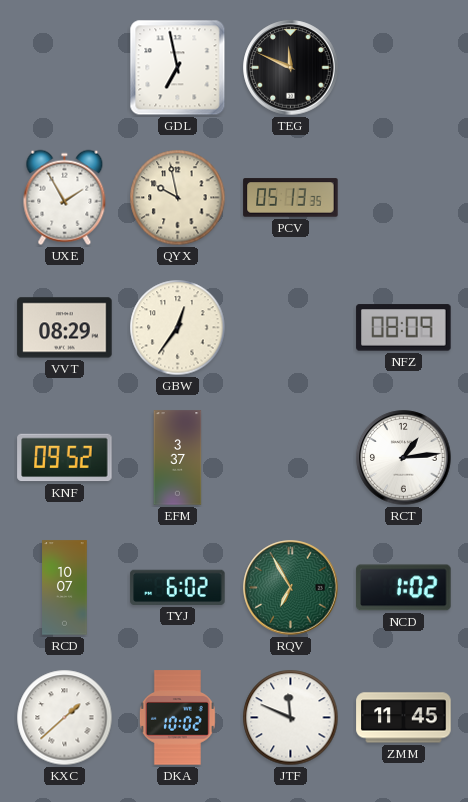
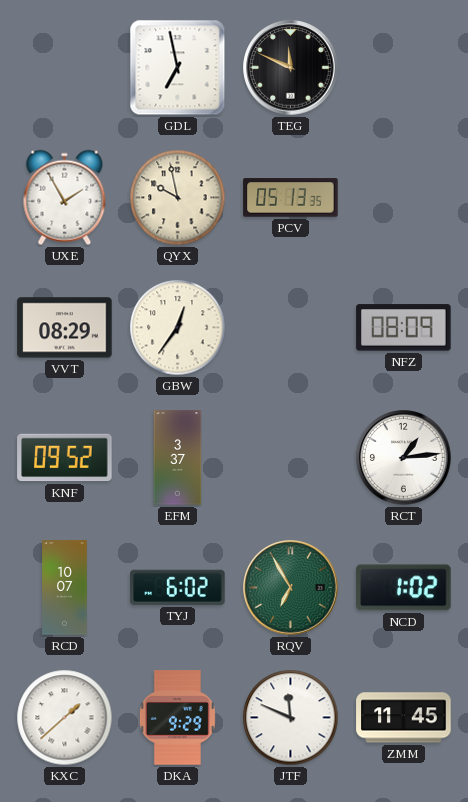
DKA: 10:02 -> 9:29 (177, 718)
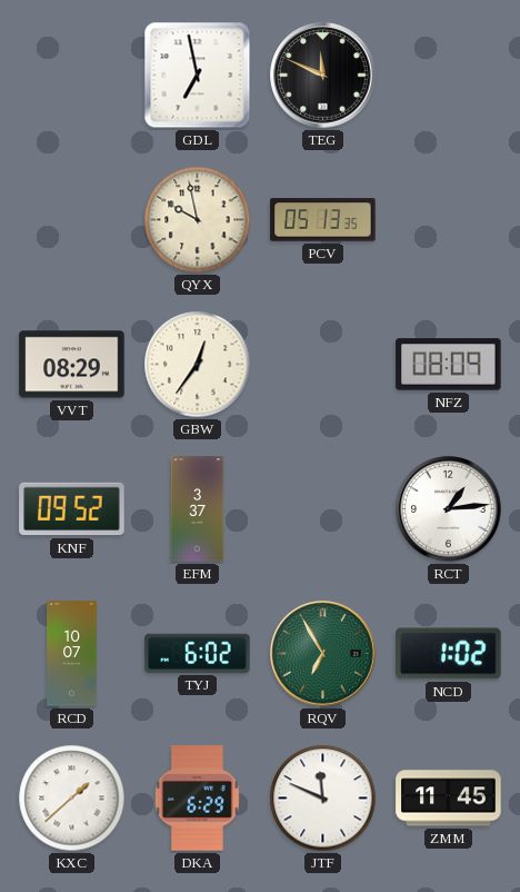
UXE: 1:55 -> none (65, 198)
DKA: 9:29 -> 6:29 (197, 799)
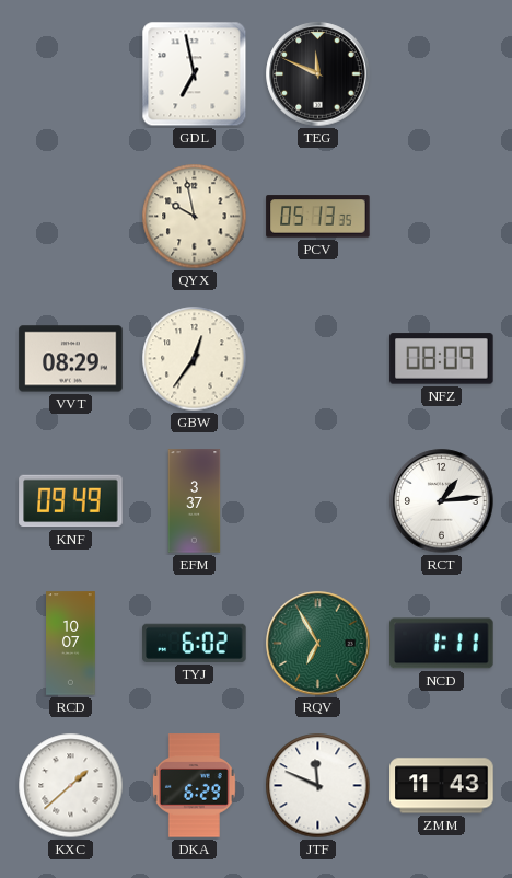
KNF: 09:52 -> 09:49 (71, 501)
NCD: 1:02 -> 1:11 (442, 644)
ZMM: 11:45 -> 11:43 (442, 786)
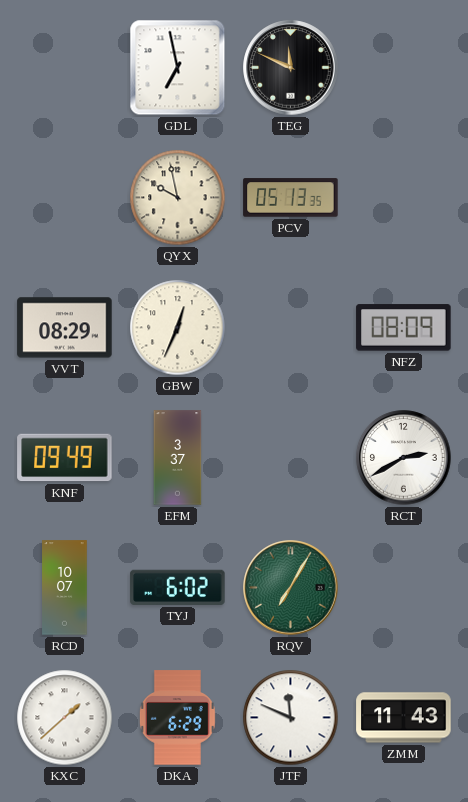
GBW: 12:36 -> 12:34 (178, 328)
RCT: 1:14 -> 2:40 (404, 458)
RQV: 6:55 -> 7:05 (291, 588)
NCD: 1:11 -> none (442, 644)
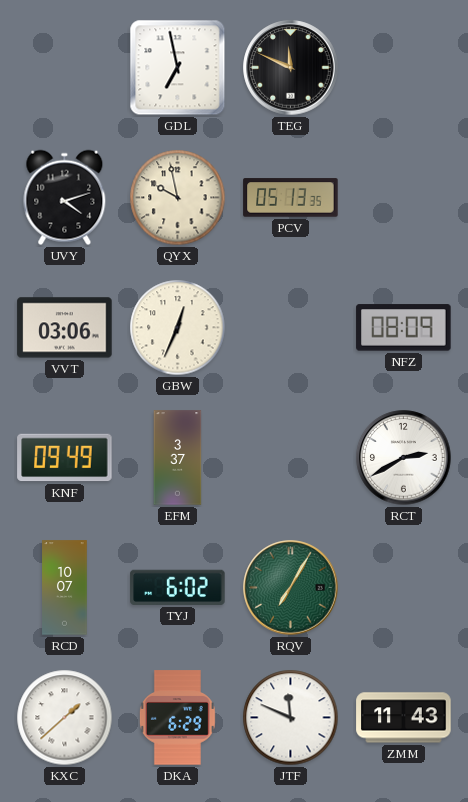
UVY: none -> 4:12 (65, 198)
VVT: 08:29 -> 03:06 (65, 328)
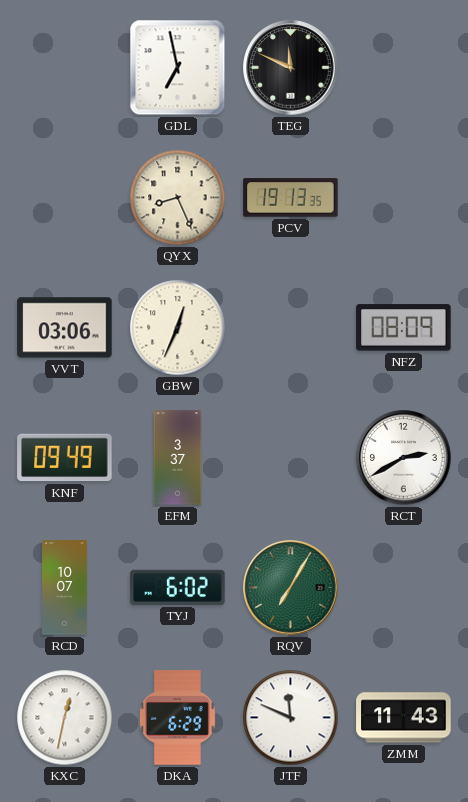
UVY: 4:12 -> none (65, 198)
QYX: 9:58 -> 8:26 (178, 198)
PCV: 05:13 -> 19:13 (291, 198)
KXC: 1:38 -> 12:32 (65, 718)
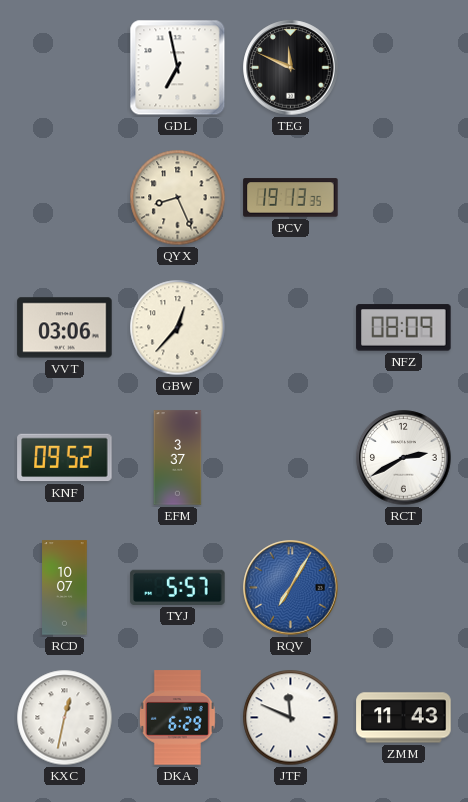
GBW: 12:34 -> 12:37 (178, 328)
KNF: 09:49 -> 09:52 (65, 458)
TYJ: 6:02 -> 5:57 (178, 587)
RQV dial: green -> blue (291, 588)
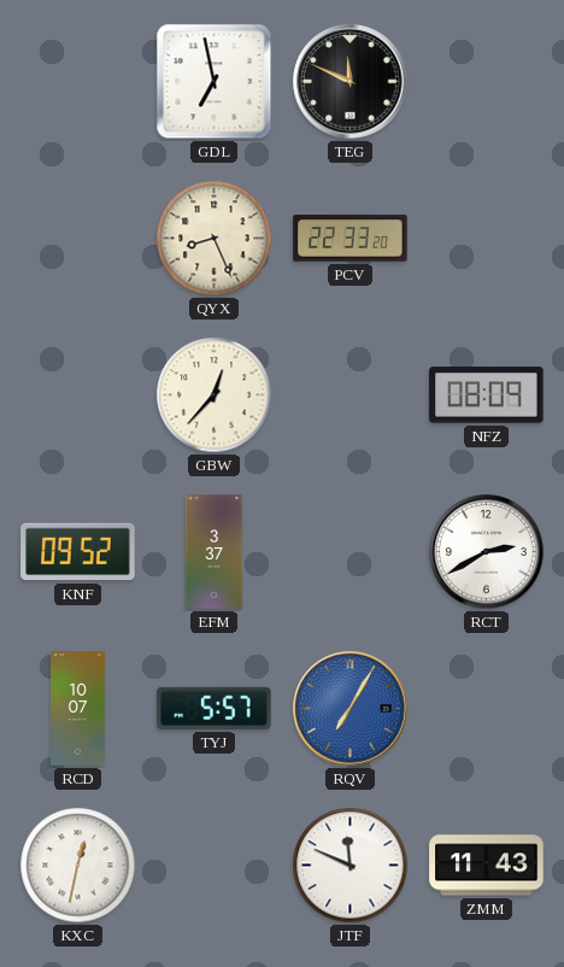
PCV: 19:13 -> 22:33 (351, 239)
VVT: 03:06 -> none (65, 328)
DKA: 6:29 -> none (177, 718)
